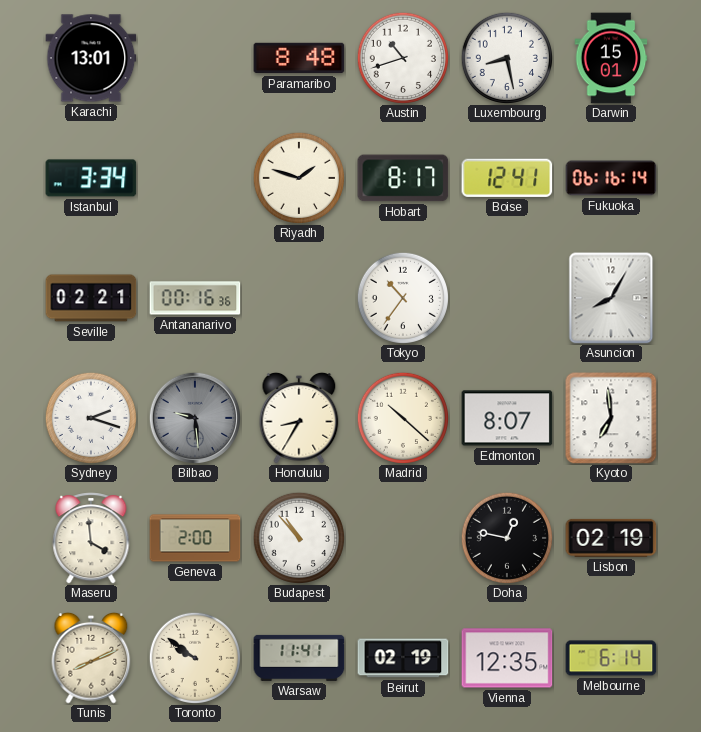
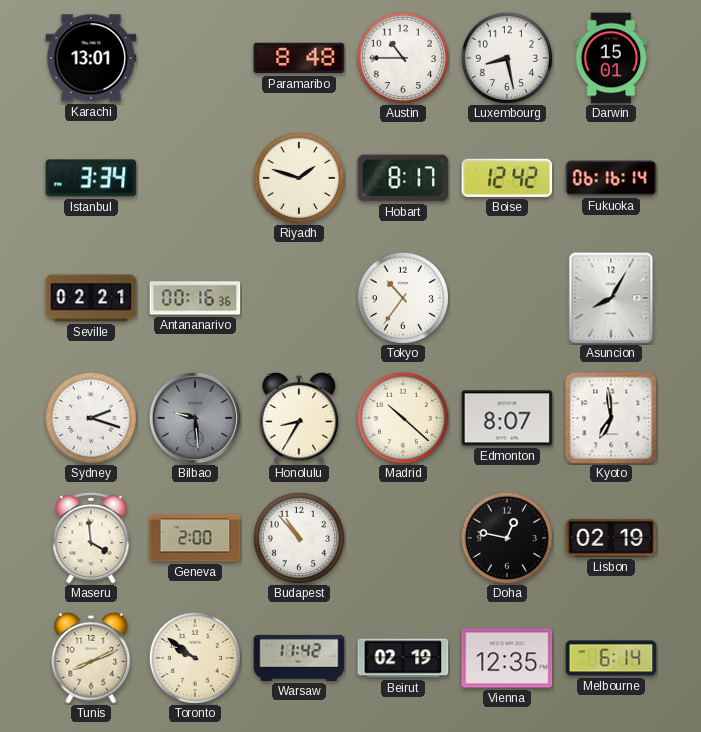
Austin: 10:42 -> 10:45 (402, 57)
Boise: 12:41 -> 12:42 (507, 178)
Warsaw: 11:41 -> 11:42 (299, 658)
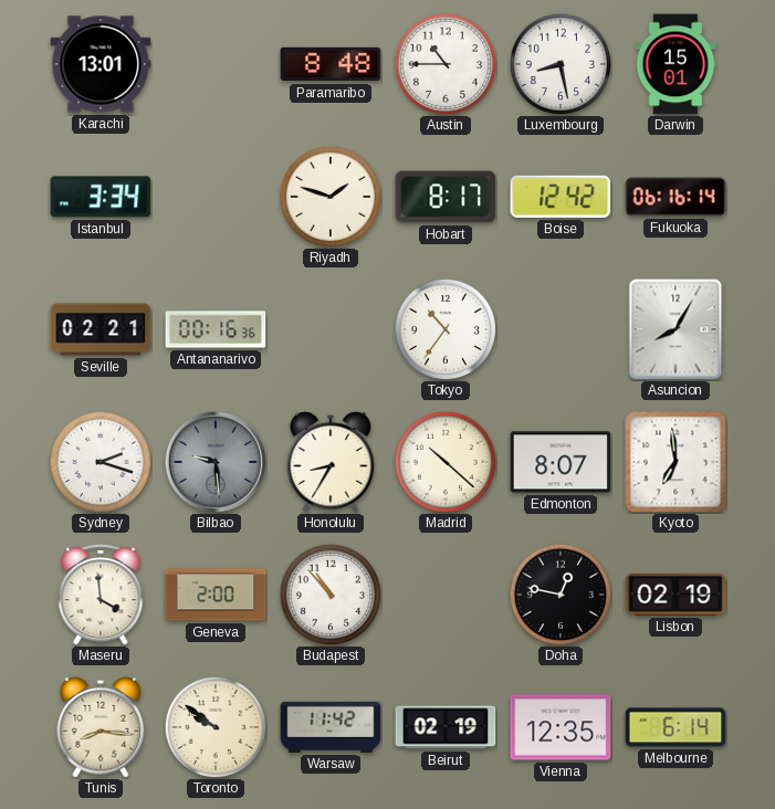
Tunis: 8:11 -> 8:16 (101, 727)
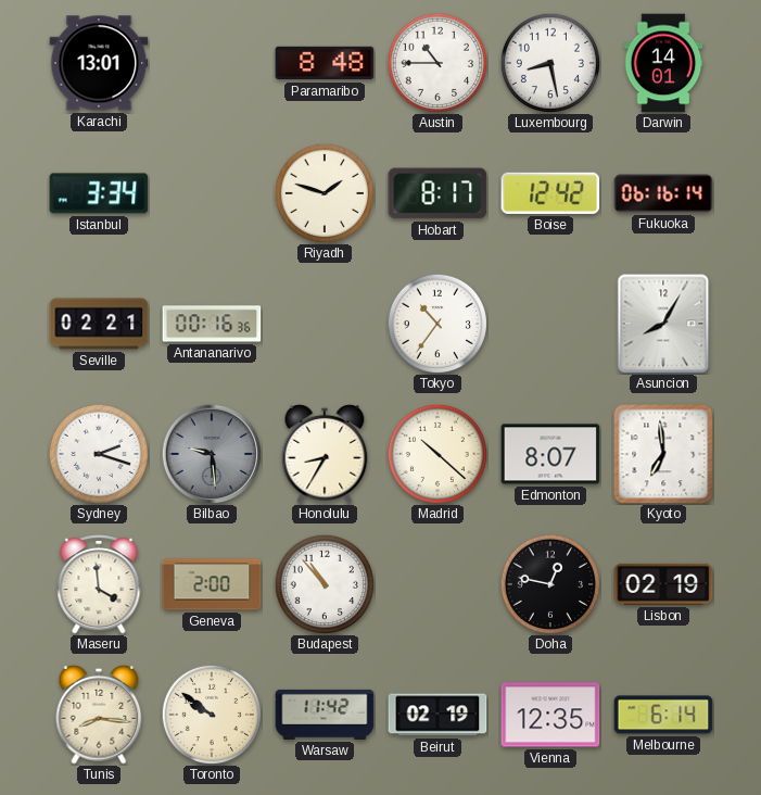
Darwin: 15:01 -> 14:01 (663, 63)
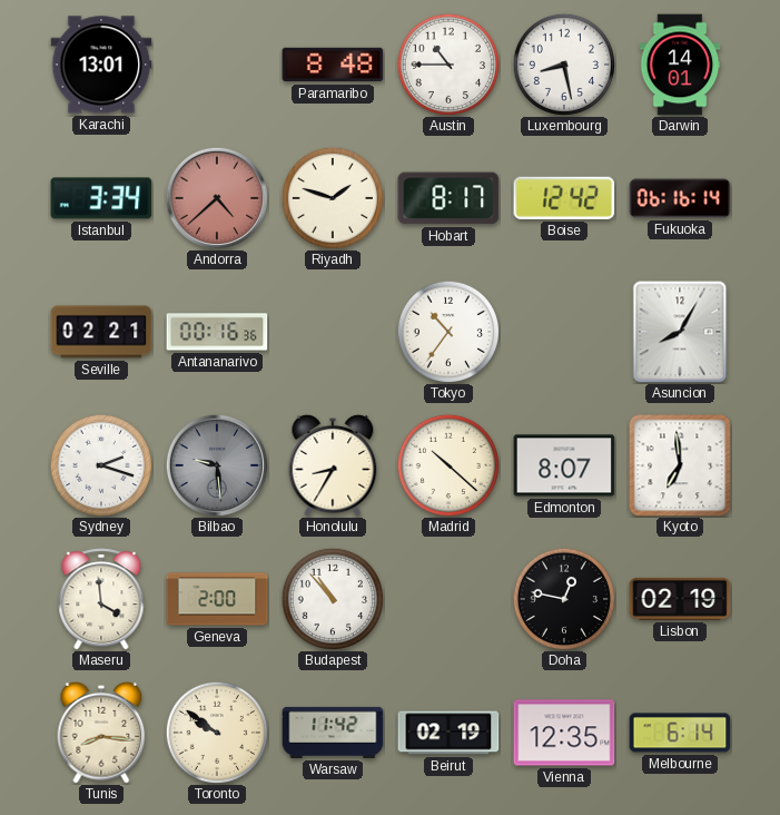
Andorra: none -> 4:38 (216, 197)
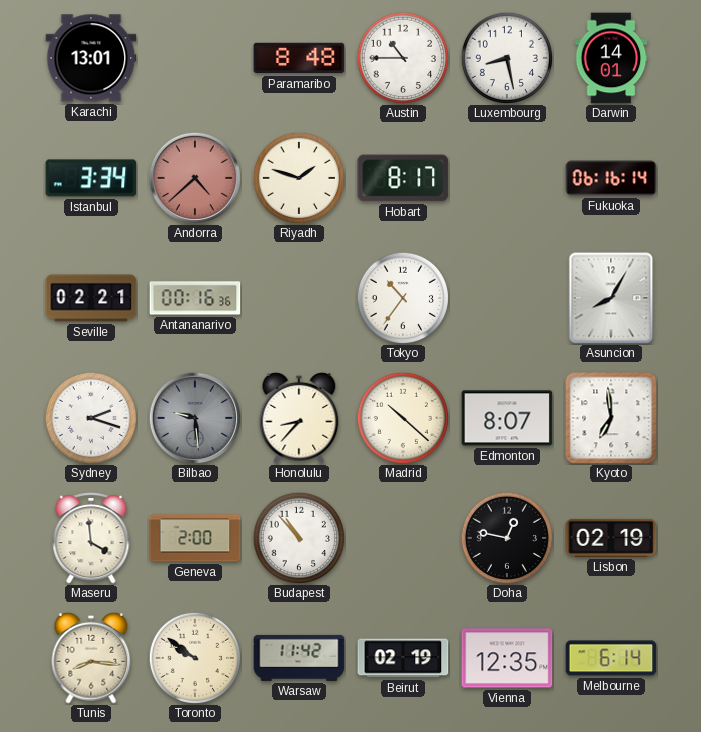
Boise: 12:42 -> none (564, 198)
Honolulu: 8:35 -> 8:37 (299, 418)
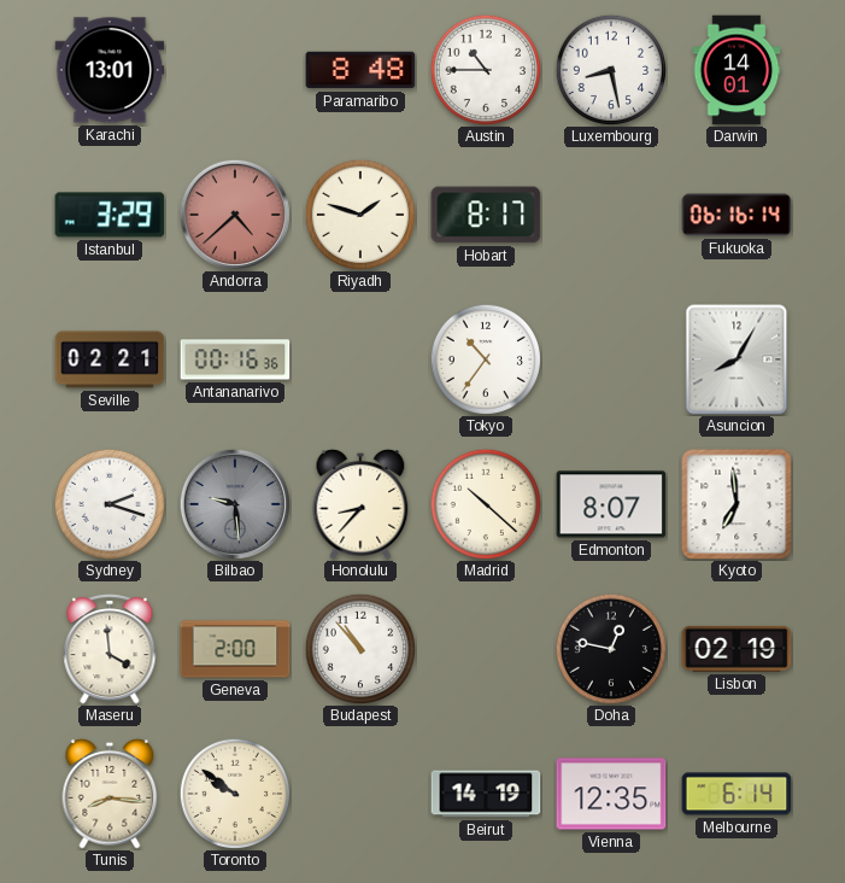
Istanbul: 3:34 -> 3:29 (110, 215)
Warsaw: 11:42 -> none (299, 658)
Beirut: 02:19 -> 14:19 (486, 794)
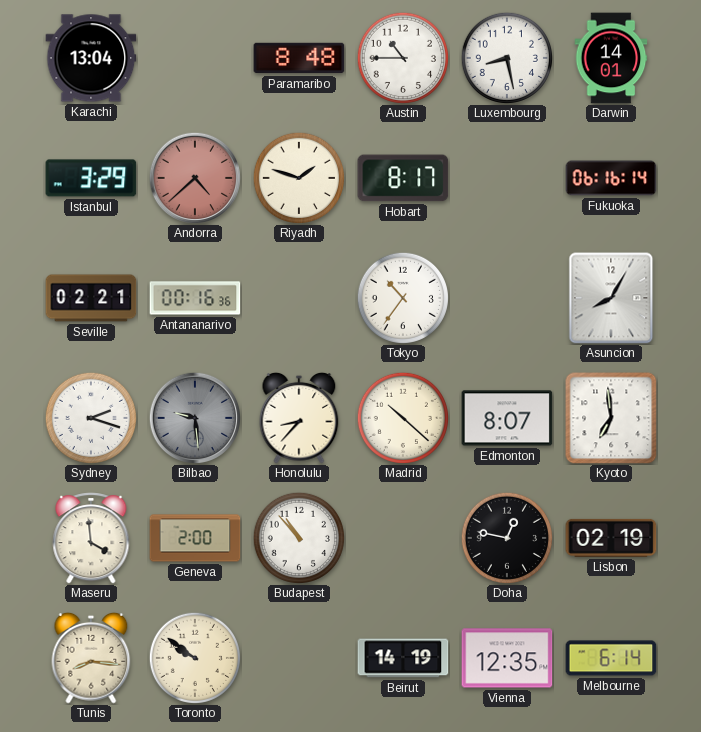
Karachi: 13:01 -> 13:04 (91, 58)
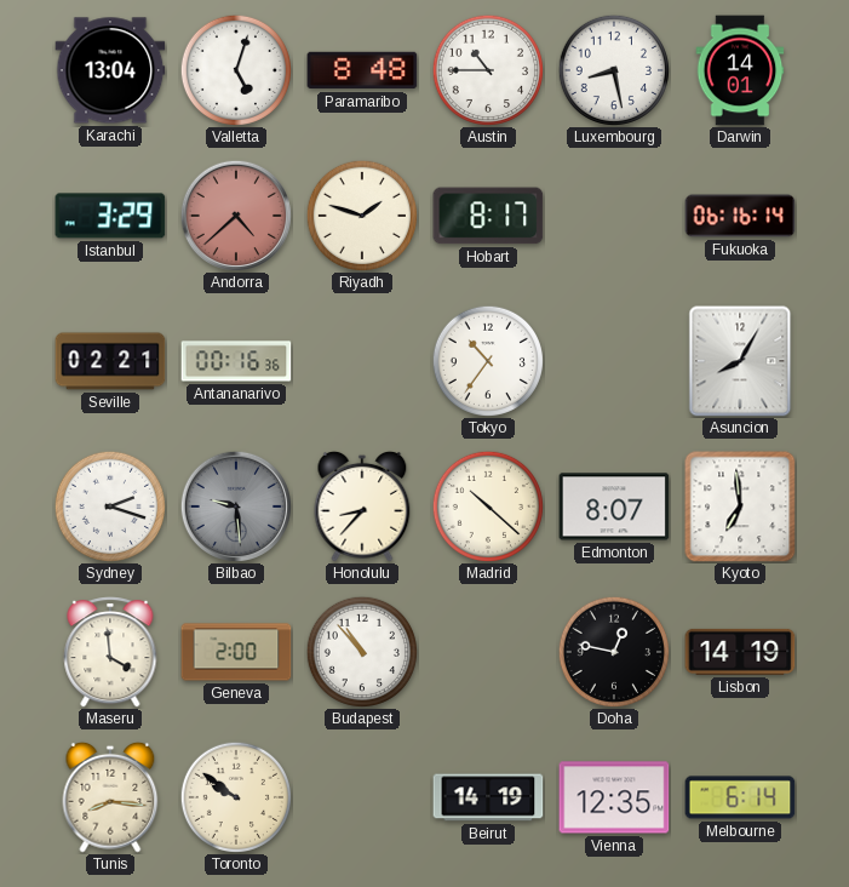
Valletta: none -> 5:03 (235, 69)
Lisbon: 02:19 -> 14:19 (740, 652)
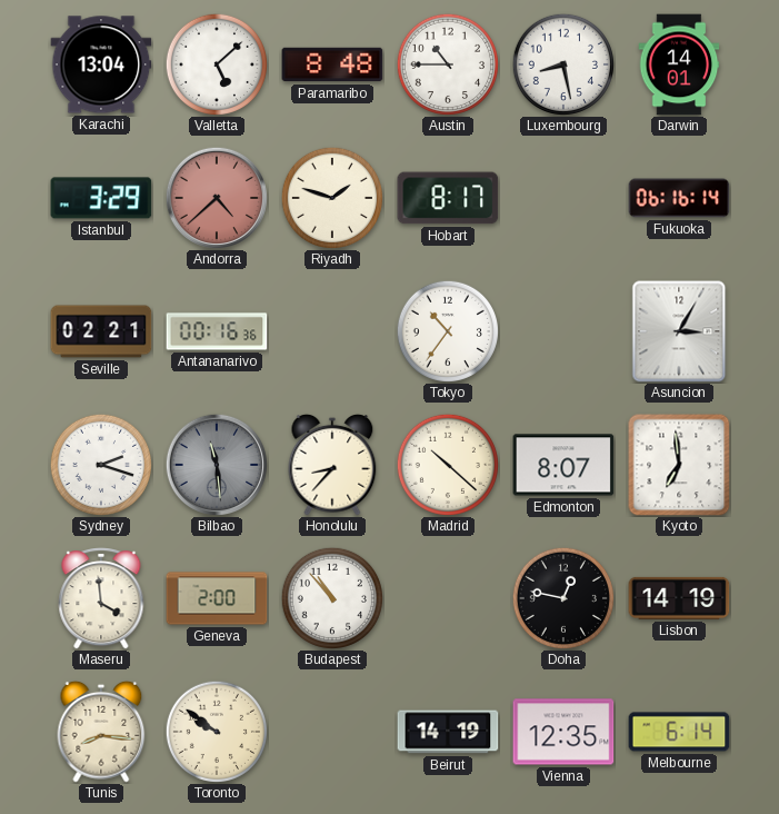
Valletta: 5:03 -> 5:08 (216, 63)
Asuncion: 8:05 -> 3:05 (679, 331)
Bilbao: 9:29 -> 11:29 (216, 464)
